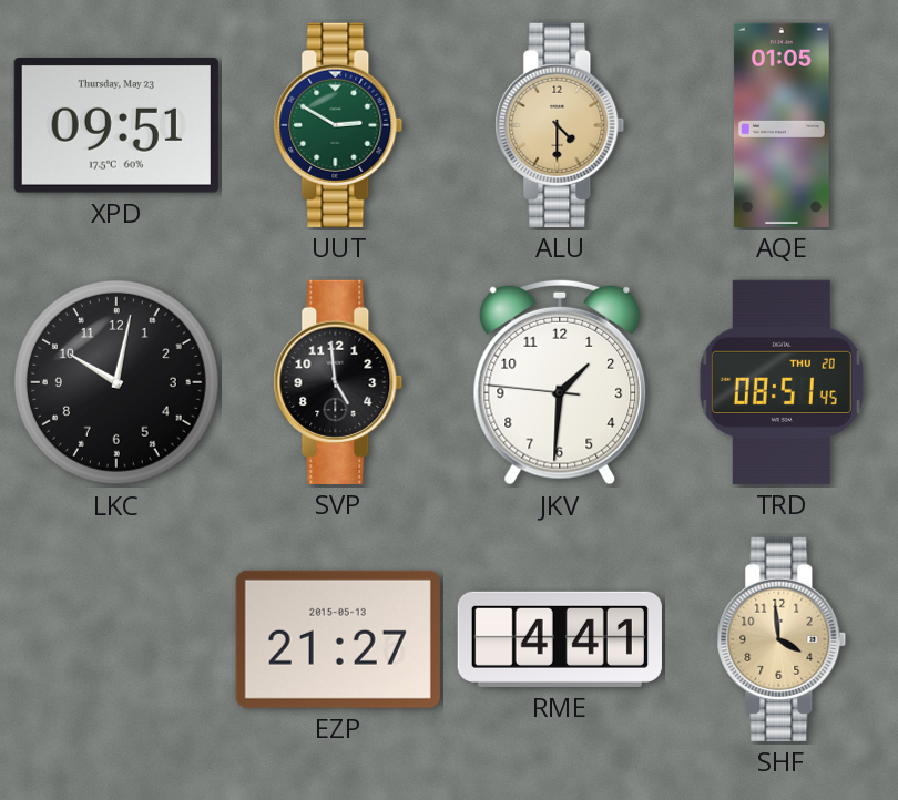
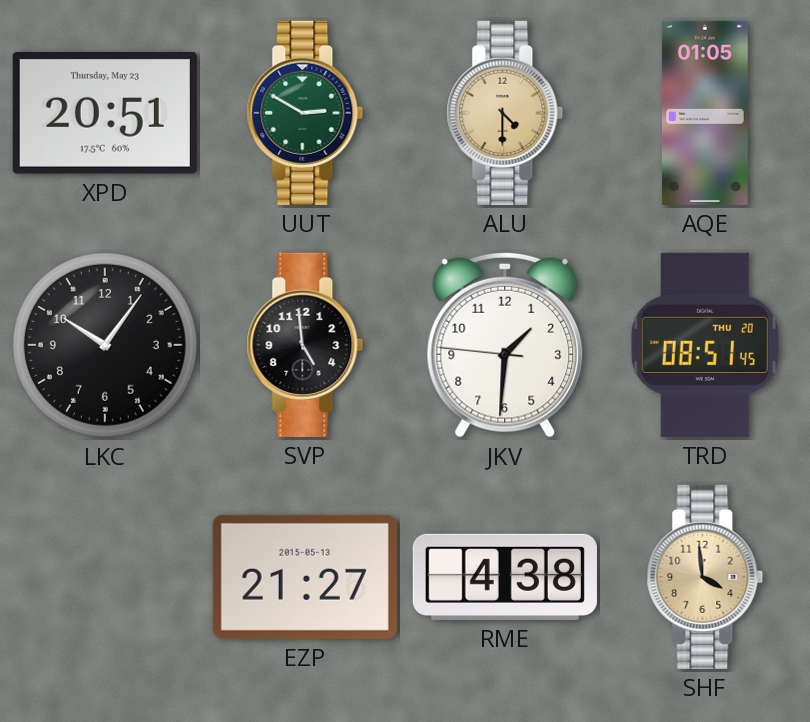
XPD: 09:51 -> 20:51 (105, 113)
LKC: 10:02 -> 10:06 (105, 345)
RME: 4:41 -> 4:38 (505, 577)
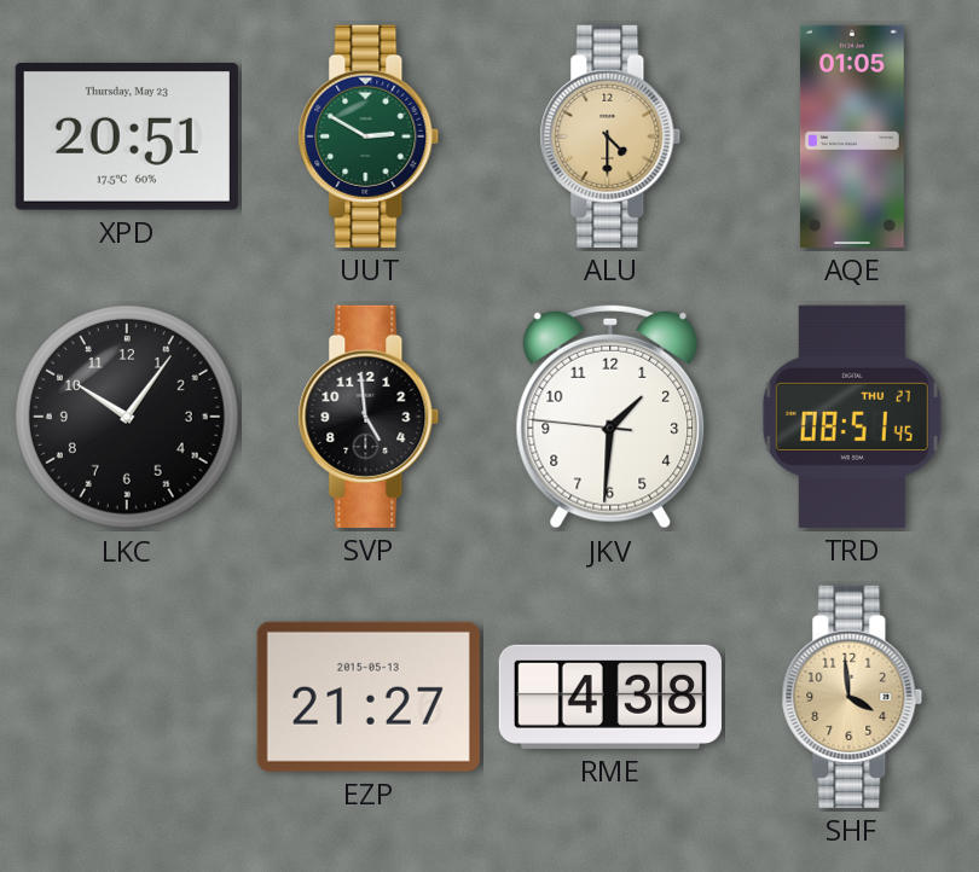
TRD date: THU 20 -> THU 27 (852, 417)
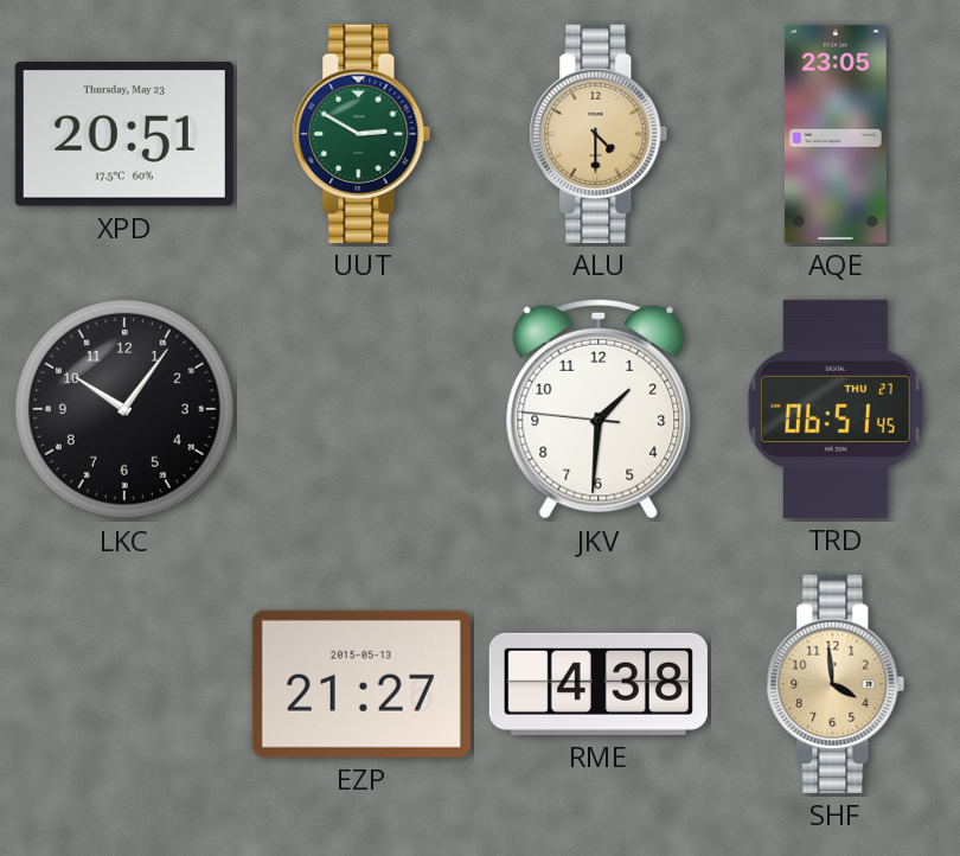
AQE: 01:05 -> 23:05 (836, 134)
SVP: 4:59 -> none (369, 417)
TRD: 08:51 -> 06:51 (836, 409)
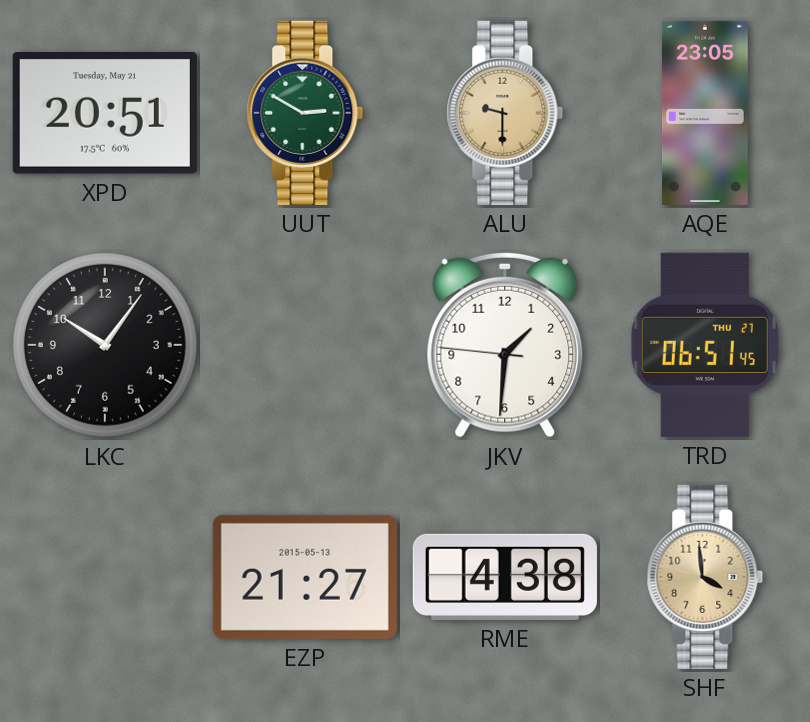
XPD date: Thursday, May 23 -> Tuesday, May 21 (105, 113)
ALU: 4:30 -> 9:30 (505, 113)
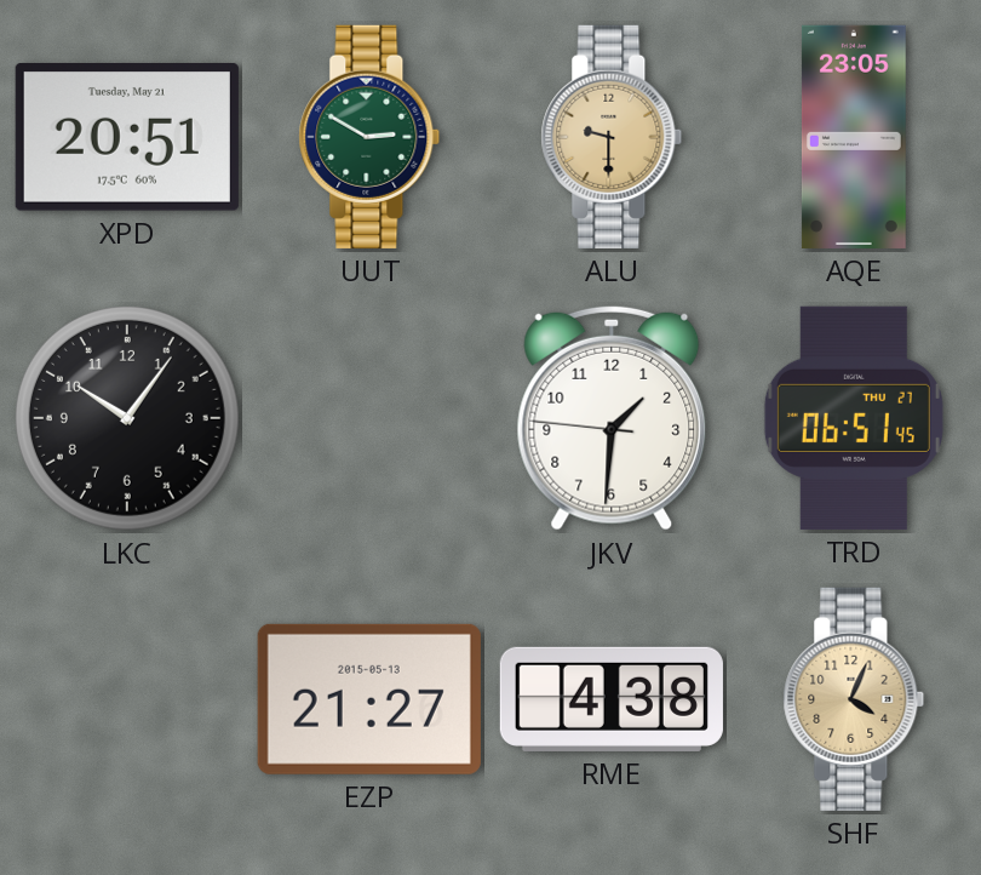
SHF: 3:59 -> 4:04 (854, 699)
